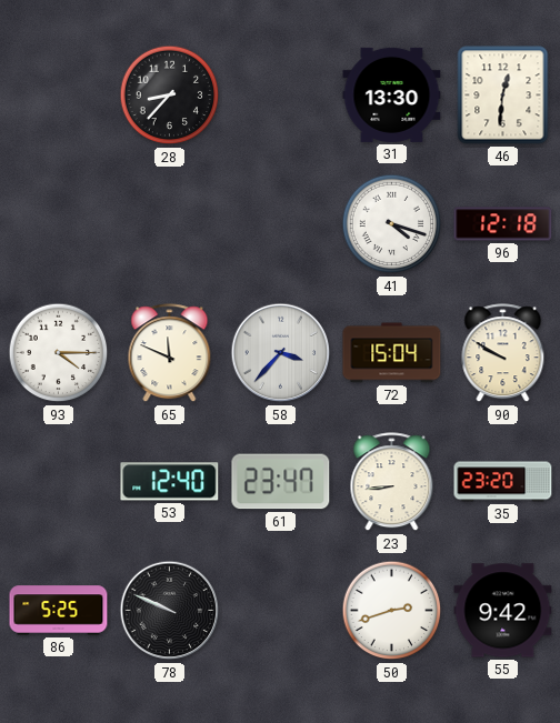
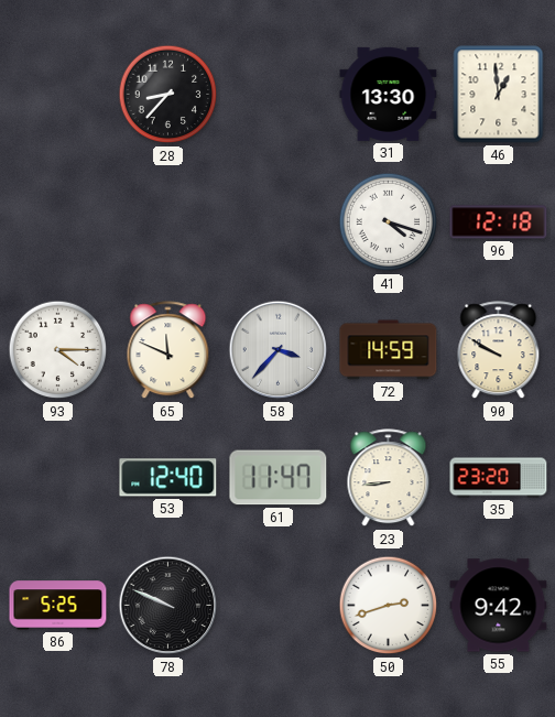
46: 12:31 -> 12:59 (499, 95)
72: 15:04 -> 14:59 (389, 350)
61: 23:47 -> 11:47 (279, 478)
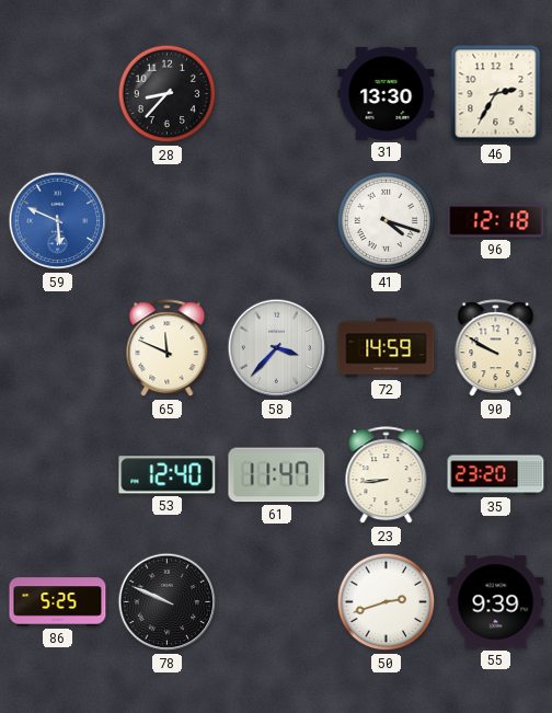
46: 12:59 -> 2:35 (496, 94)
59: none -> 5:49 (58, 221)
93: 4:15 -> none (58, 350)
55: 9:42 -> 9:39 (496, 602)
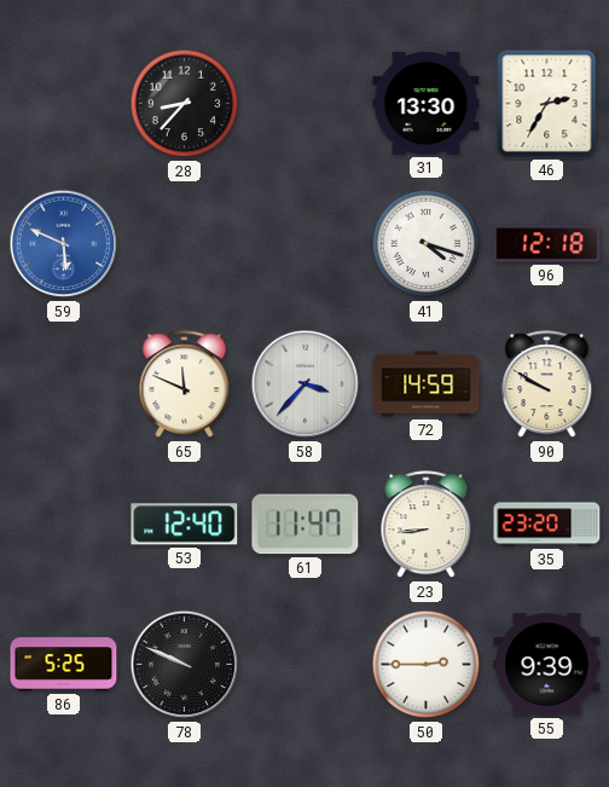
50: 2:42 -> 2:45 (427, 665)
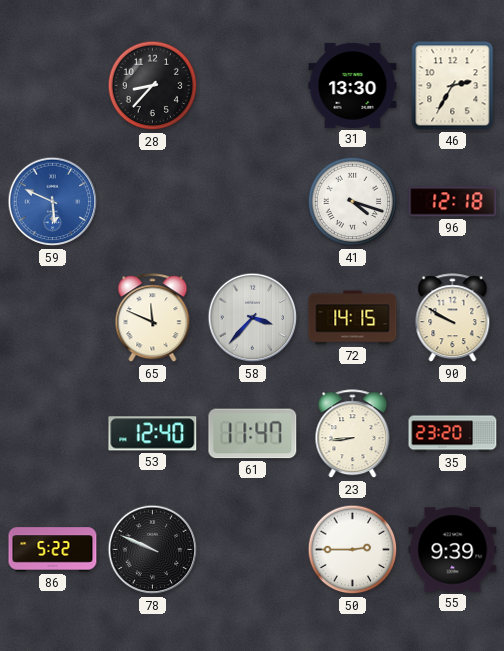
72: 14:59 -> 14:15 (353, 318)
86: 5:25 -> 5:22 (53, 550)
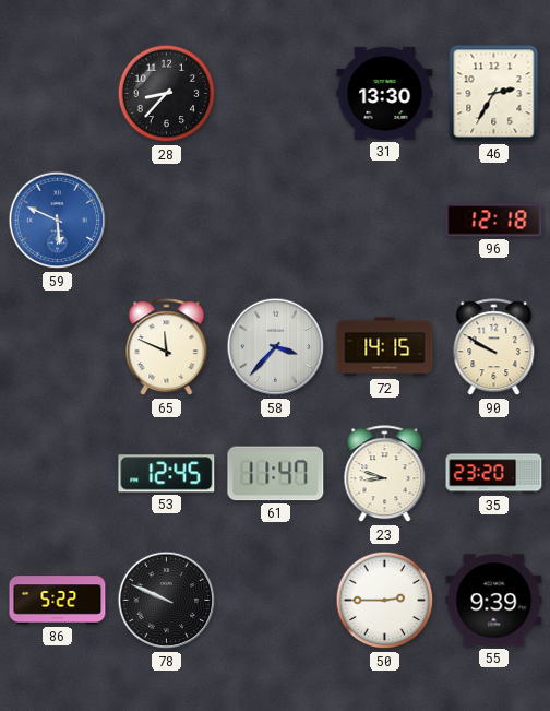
41: 4:18 -> none (353, 202)
53: 12:40 -> 12:45 (167, 474)
23: 8:44 -> 8:48 (385, 474)
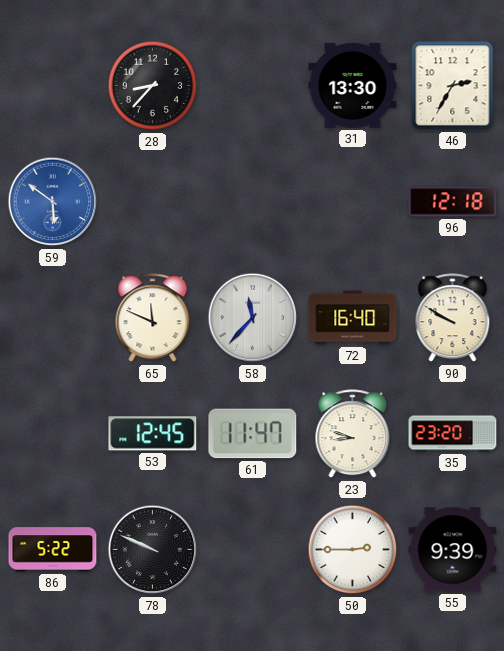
59: 5:49 -> 5:51 (53, 202)
58: 3:37 -> 11:37 (253, 318)
72: 14:15 -> 16:40 (353, 318)
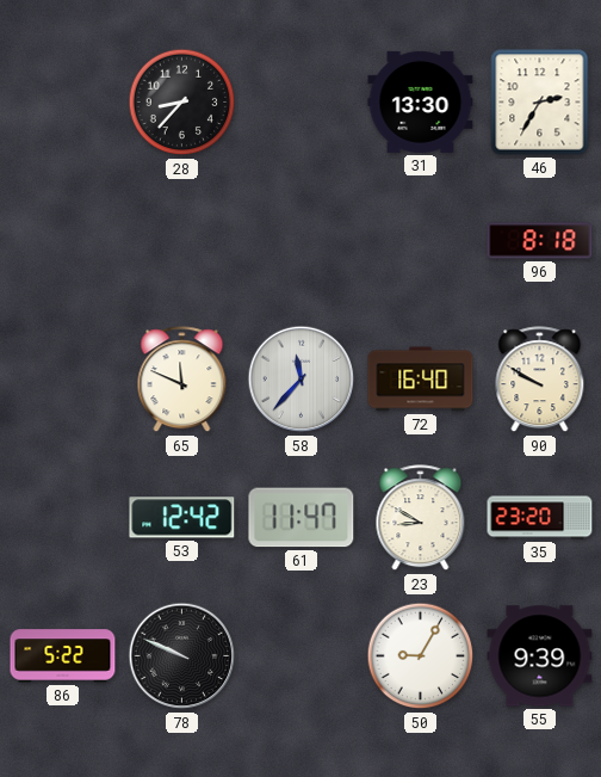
59: 5:51 -> none (53, 202)
96: 12:18 -> 8:18 (540, 241)
53: 12:45 -> 12:42 (182, 518)
23: 8:48 -> 8:50 (421, 518)
50: 2:45 -> 9:05 (421, 656)
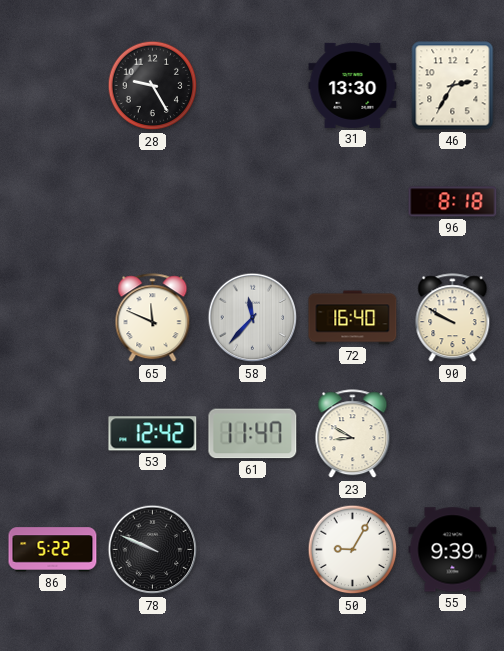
28: 8:37 -> 9:25 (153, 86)
35: 23:20 -> none (540, 518)
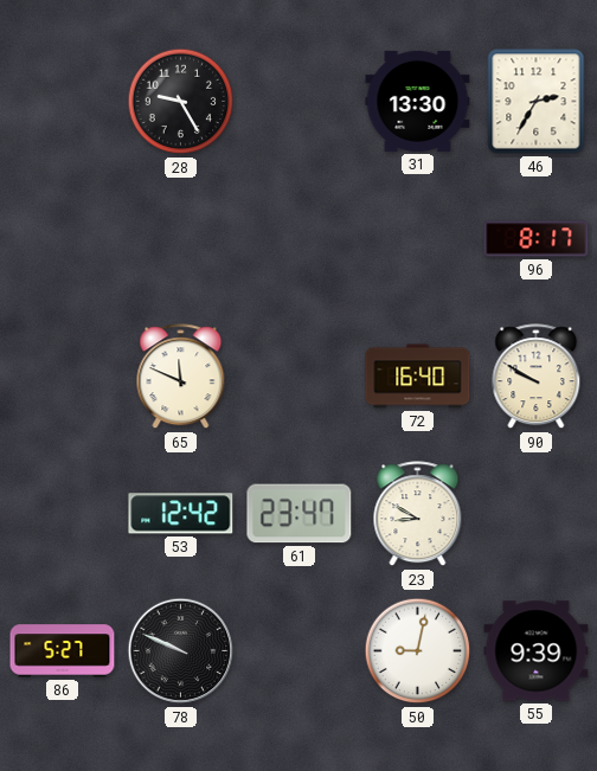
96: 8:18 -> 8:17 (537, 239)
58: 11:37 -> none (253, 318)
61: 11:47 -> 23:47 (300, 514)
86: 5:22 -> 5:27 (63, 651)
50: 9:05 -> 9:02 (418, 651)
